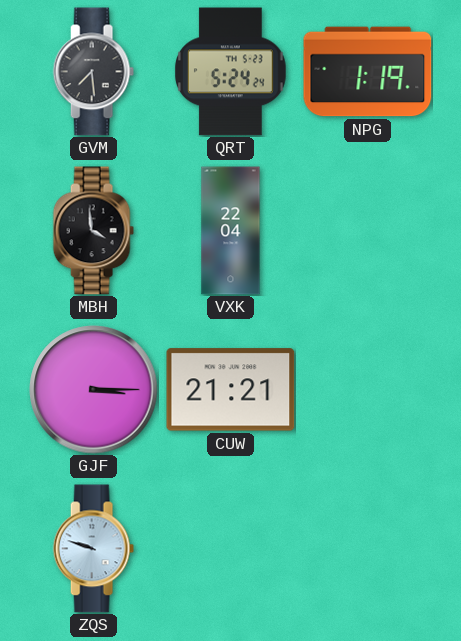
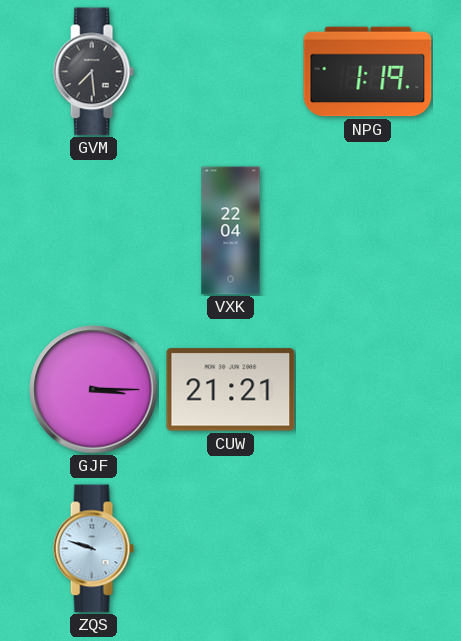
QRT: 5:24 -> none (230, 72)
MBH: 3:59 -> none (93, 231)
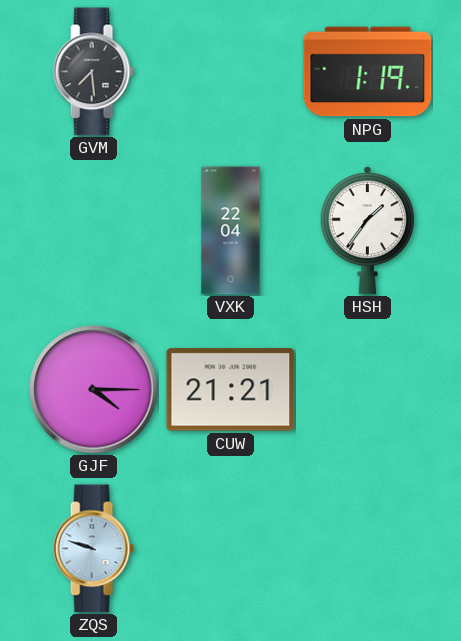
HSH: none -> 1:36 (367, 231)
GJF: 3:15 -> 4:15 (94, 390)
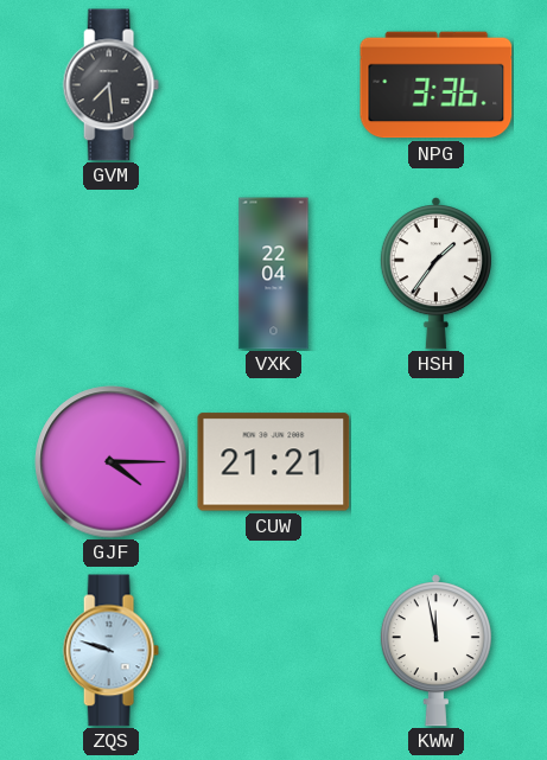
NPG: 1:19 -> 3:36 (437, 85)
KWW: none -> 11:58 (435, 651)
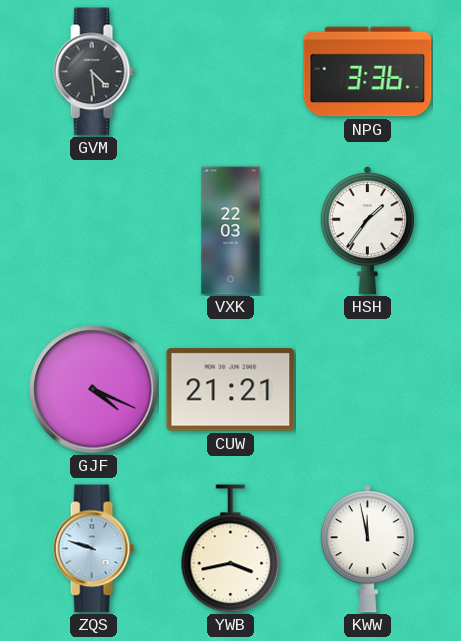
GVM: 7:29 -> 4:29 (93, 72)
VXK: 22:04 -> 22:03 (231, 231)
GJF: 4:15 -> 4:19 (94, 390)
YWB: none -> 3:43 (231, 549)
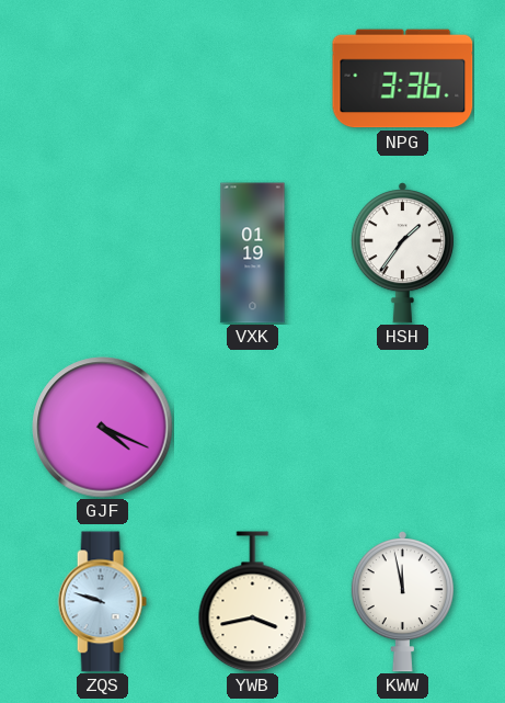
GVM: 4:29 -> none (93, 72)
VXK: 22:03 -> 01:19 (253, 253)
CUW: 21:21 -> none (231, 390)
